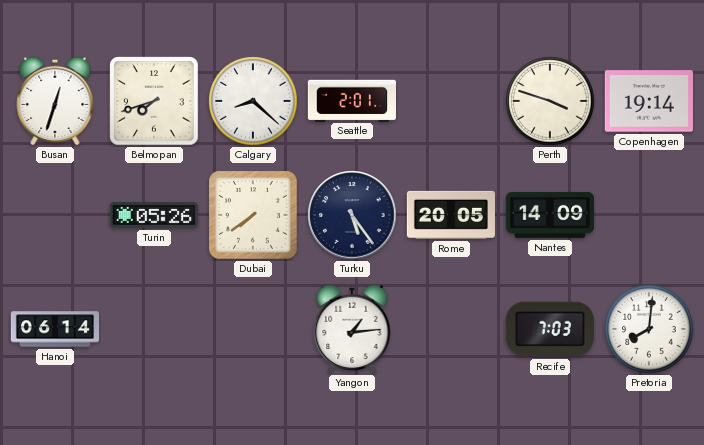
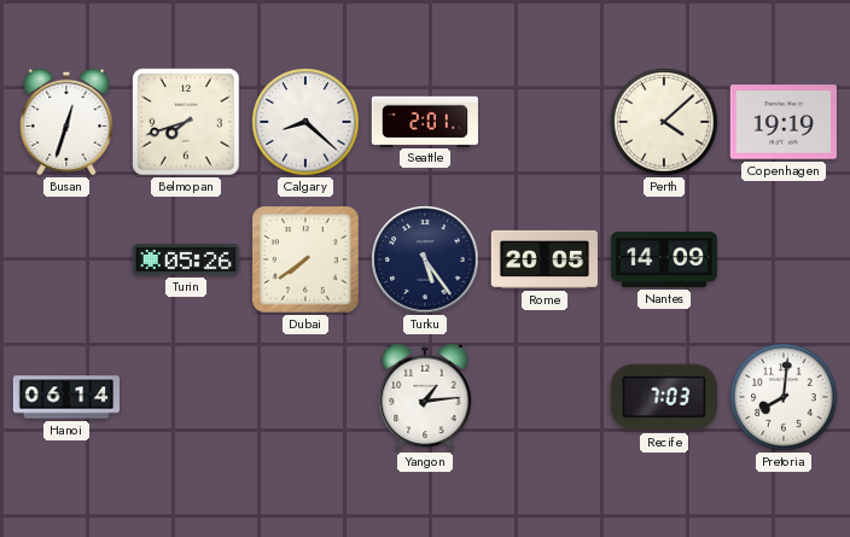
Perth: 3:48 -> 4:08 (664, 122)
Copenhagen: 19:14 -> 19:19 (784, 122)
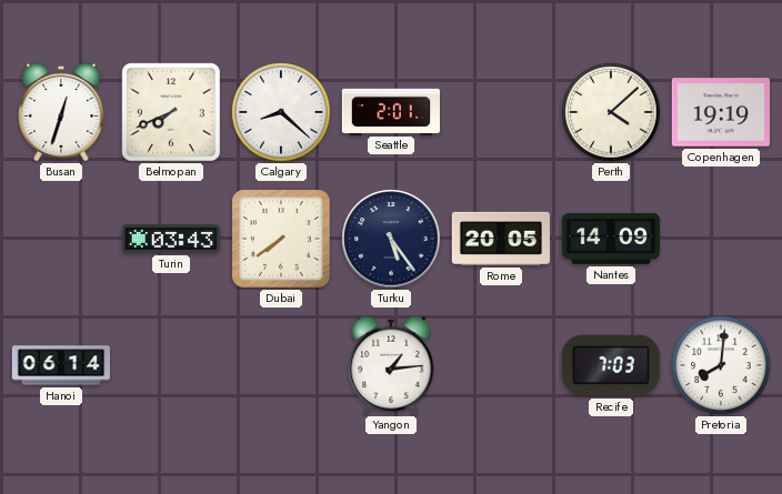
Belmopan: 7:42 -> 7:41 (171, 112)
Turin: 05:26 -> 03:43 (171, 239)
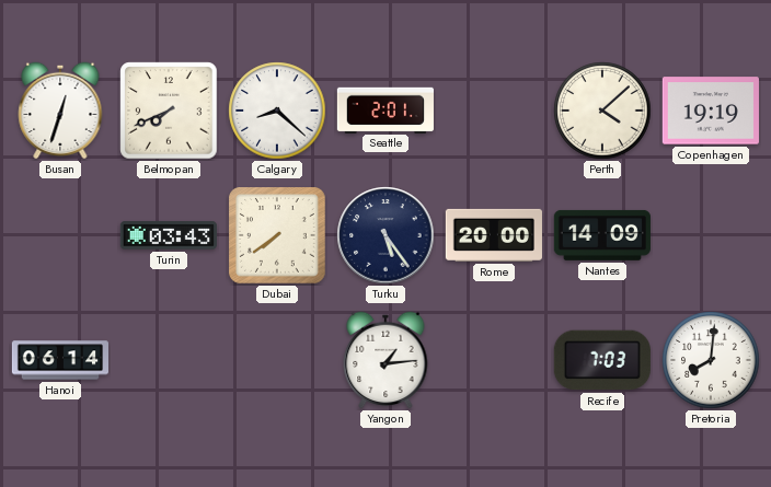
Rome: 20:05 -> 20:00 (494, 235)
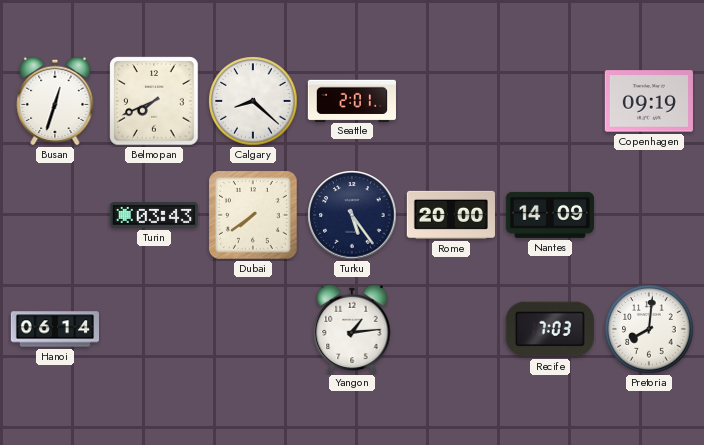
Perth: 4:08 -> none (602, 111)
Copenhagen: 19:19 -> 09:19 (649, 101)
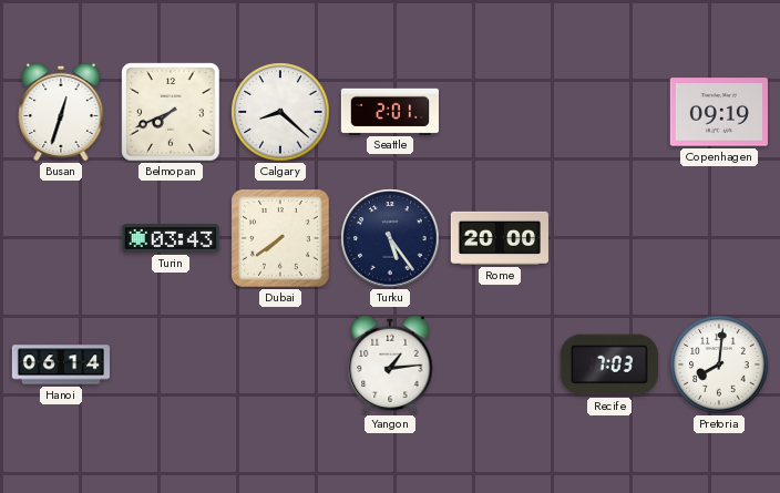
Nantes: 14:09 -> none (550, 215)
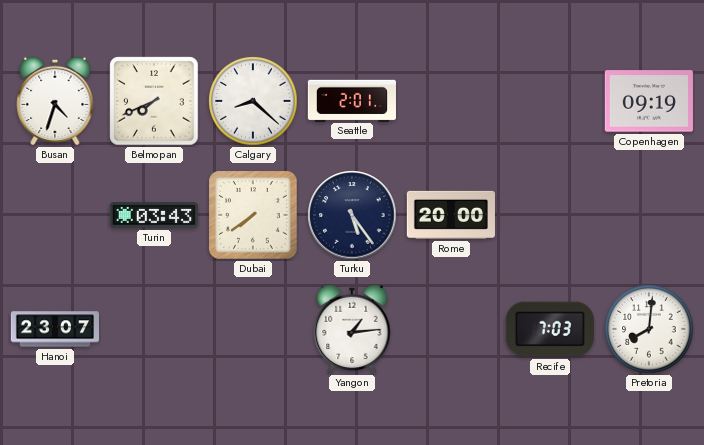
Busan: 12:33 -> 4:33 (55, 101)
Hanoi: 06:14 -> 23:07 (54, 329)
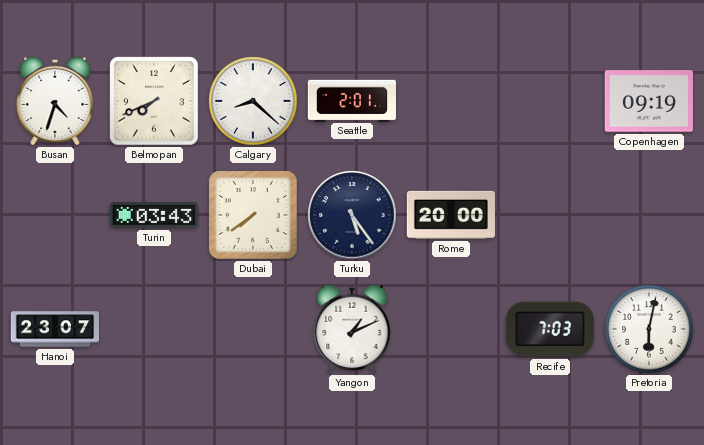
Yangon: 1:14 -> 1:11 (352, 329)
Pretoria: 8:01 -> 6:02 (649, 329)
